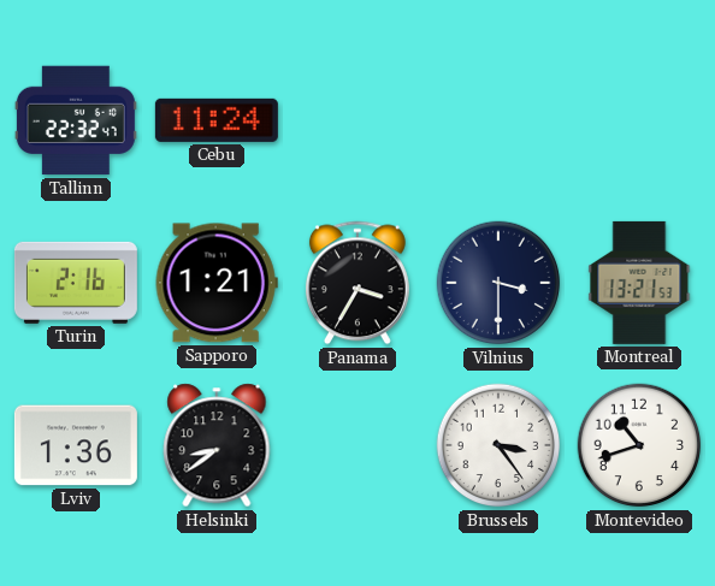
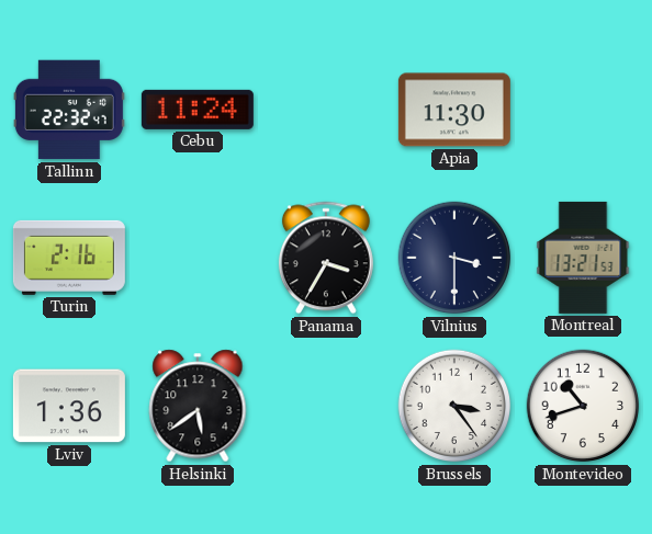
Apia: none -> 11:30 (454, 110)
Sapporo: 1:21 -> none (217, 283)
Helsinki: 8:39 -> 5:39 (198, 406)
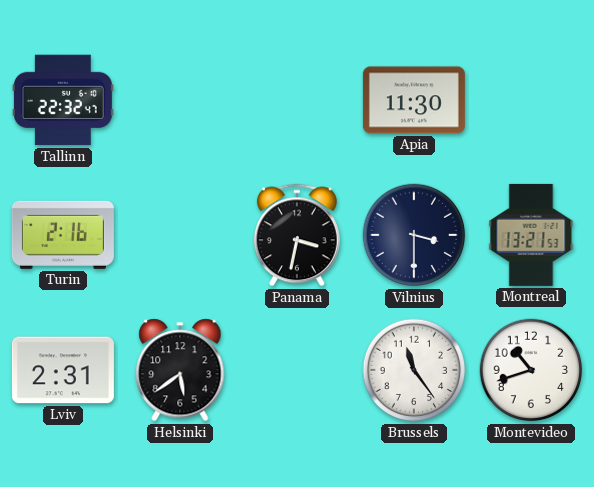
Cebu: 11:24 -> none (198, 110)
Panama: 3:35 -> 3:32 (297, 235)
Lviv: 1:36 -> 2:31 (63, 370)
Brussels: 3:24 -> 11:24 (414, 370)
